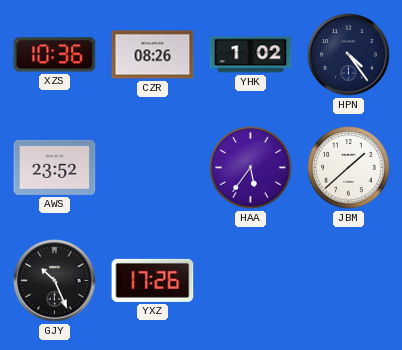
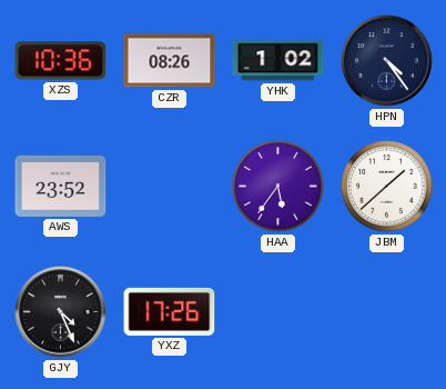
GJY: 10:26 -> 4:26 (61, 312)
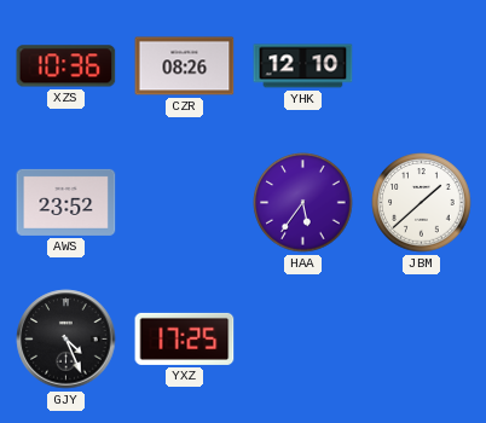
YHK: 1:02 -> 12:10 (303, 66)
HPN: 4:24 -> none (387, 61)
YXZ: 17:26 -> 17:25 (185, 338)
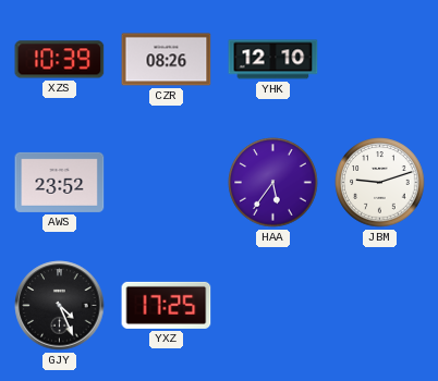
XZS: 10:36 -> 10:39 (60, 60)
JBM: 1:38 -> 9:12 (380, 183)
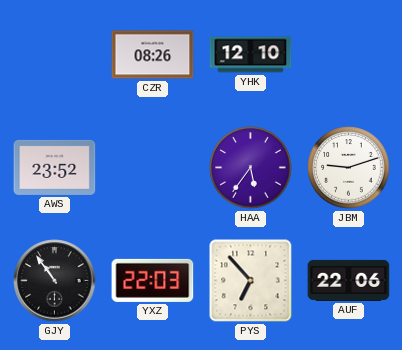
XZS: 10:39 -> none (60, 60)
GJY: 4:26 -> 10:54 (55, 281)
YXZ: 17:25 -> 22:03 (153, 280)
PYS: none -> 6:53 (251, 281)
AUF: none -> 22:06 (349, 280)
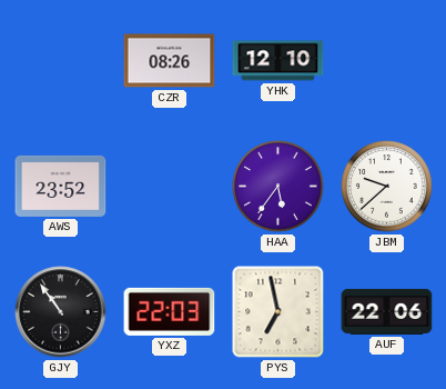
JBM: 9:12 -> 9:38 (387, 187)
PYS: 6:53 -> 6:58 (278, 312)
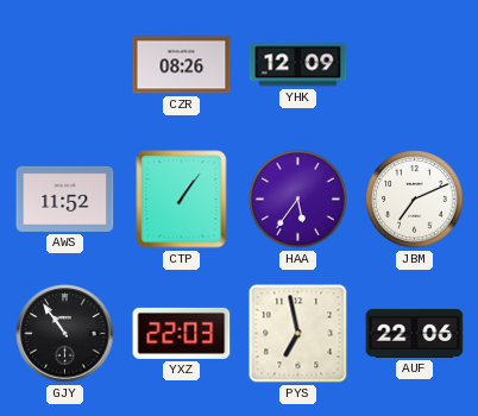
YHK: 12:10 -> 12:09 (298, 65)
AWS: 23:52 -> 11:52 (65, 198)
CTP: none -> 1:06 (182, 200)
JBM: 9:38 -> 7:11 (415, 200)
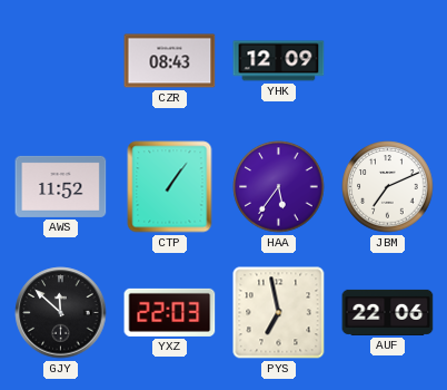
CZR: 08:26 -> 08:43 (170, 61)
GJY: 10:54 -> 11:52 (61, 313)
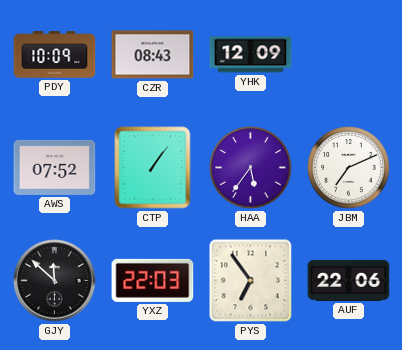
PDY: none -> 10:09 (55, 55)
AWS: 11:52 -> 07:52 (55, 167)
PYS: 6:58 -> 6:54 (251, 281)
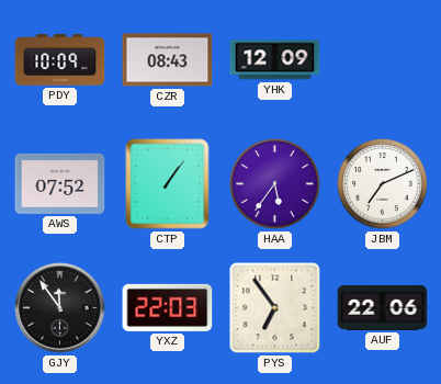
GJY: 11:52 -> 11:54 (60, 308)
